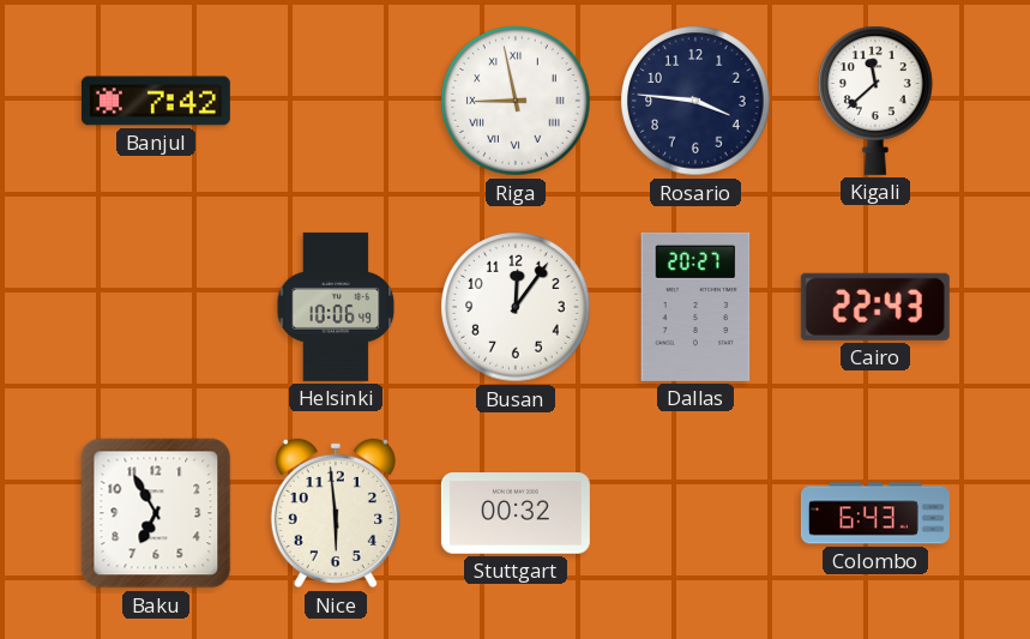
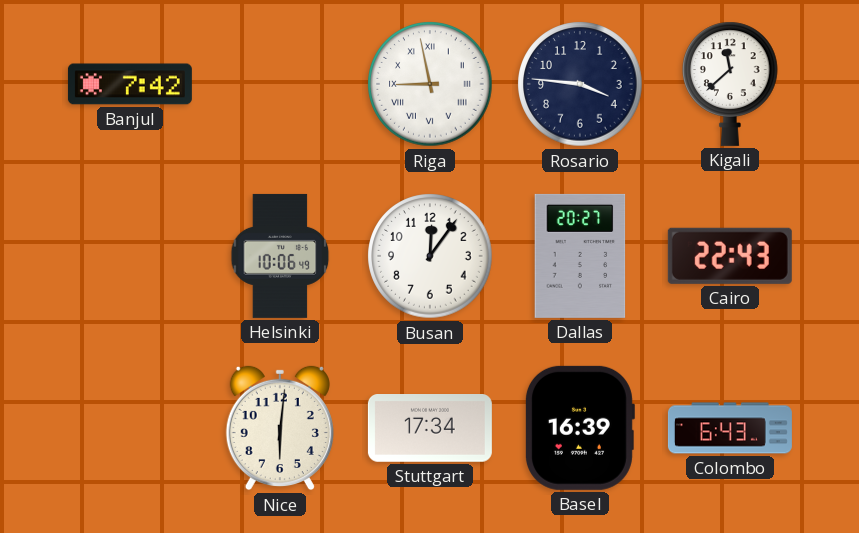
Baku: 6:55 -> none (156, 513)
Nice: 5:59 -> 6:01 (280, 428)
Stuttgart: 00:32 -> 17:34 (430, 429)
Basel: none -> 16:39 (579, 428)
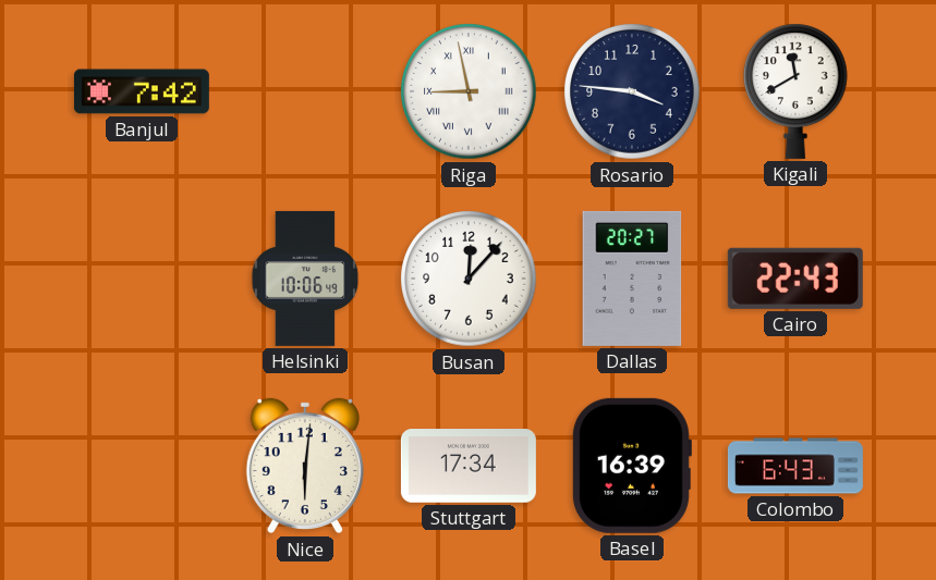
Kigali: 11:38 -> 11:40 (797, 91)
Busan: 12:06 -> 12:07 (469, 279)
